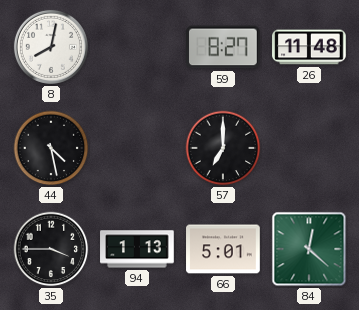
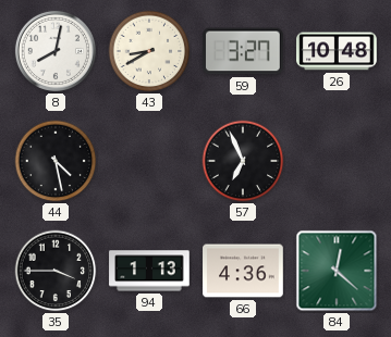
43: none -> 8:40 (149, 51)
59: 8:27 -> 3:27 (244, 51)
26: 11:48 -> 10:48 (337, 51)
57: 7:00 -> 6:56 (243, 161)
66: 5:01 -> 4:36 (243, 271)
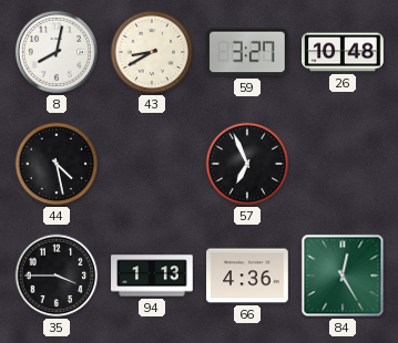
84: 12:22 -> 12:25 (343, 276)
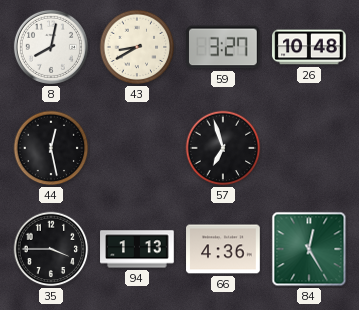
44: 4:28 -> 12:28 (51, 148)
57: 6:56 -> 6:57 (223, 148)
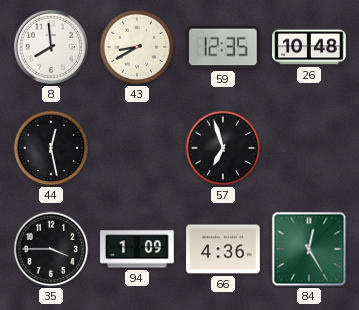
8: 8:02 -> 7:59 (51, 47)
59: 3:27 -> 12:35 (224, 47)
94: 1:13 -> 1:09 (137, 249)
